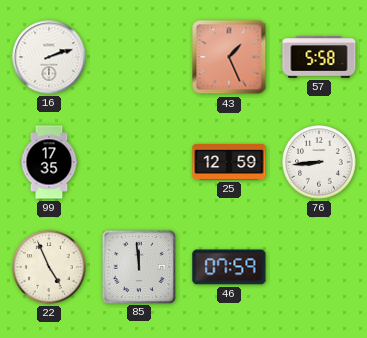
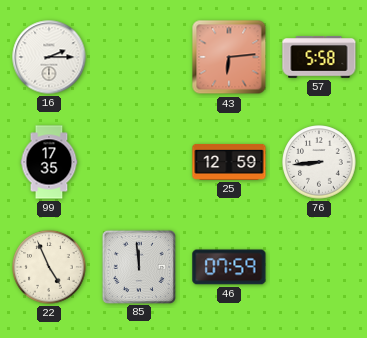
16: 2:12 -> 2:15 (49, 57)
43: 1:26 -> 6:14 (229, 57)
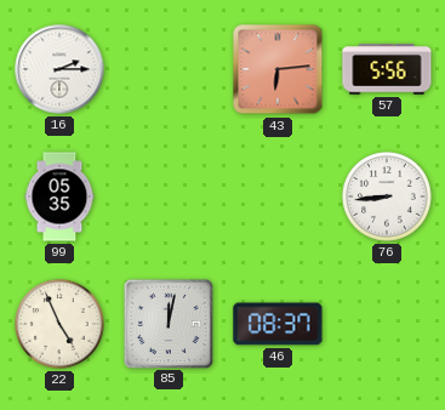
57: 5:58 -> 5:56 (387, 69)
99: 17:35 -> 05:35 (59, 197)
25: 12:59 -> none (229, 162)
85: 11:59 -> 12:02 (167, 323)
46: 07:59 -> 08:37 (278, 324)
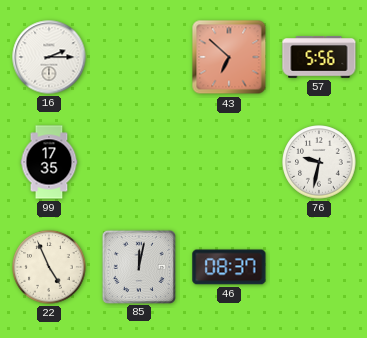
43: 6:14 -> 6:52 (229, 57)
99: 05:35 -> 17:35 (49, 162)
76: 8:44 -> 9:32 (319, 162)
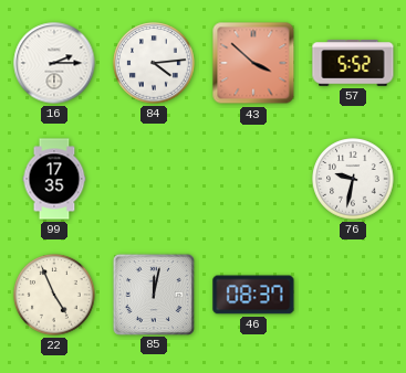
84: none -> 4:14 (154, 63)
43: 6:52 -> 3:52 (253, 63)
57: 5:56 -> 5:52 (353, 63)
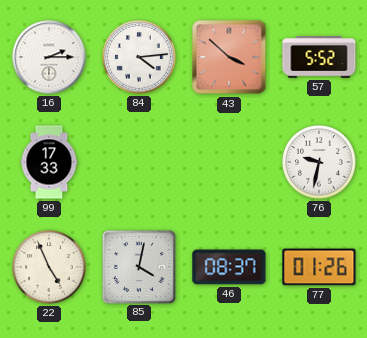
99: 17:35 -> 17:33 (49, 162)
85: 12:02 -> 4:02 (138, 266)
77: none -> 01:26 (319, 267)
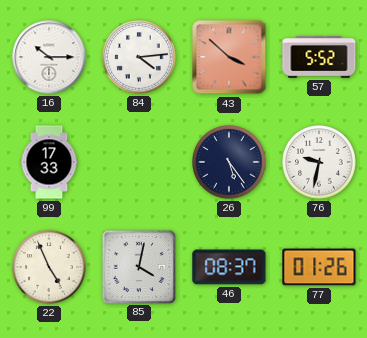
16: 2:15 -> 10:15 (49, 57)
26: none -> 5:24 (229, 162)
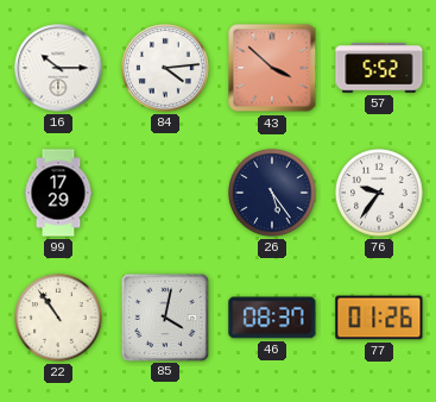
99: 17:33 -> 17:29 (58, 193)
76: 9:32 -> 9:36 (379, 193)
22: 4:56 -> 10:54 (58, 318)
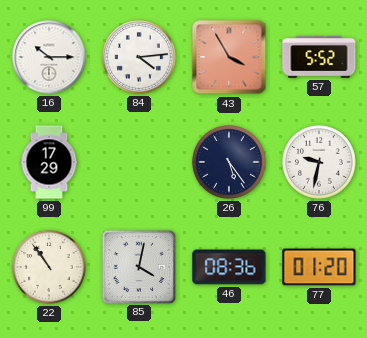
43: 3:52 -> 3:55 (229, 57)
76: 9:36 -> 9:32 (319, 162)
46: 08:37 -> 08:36 (229, 267)
77: 01:26 -> 01:20 (319, 267)
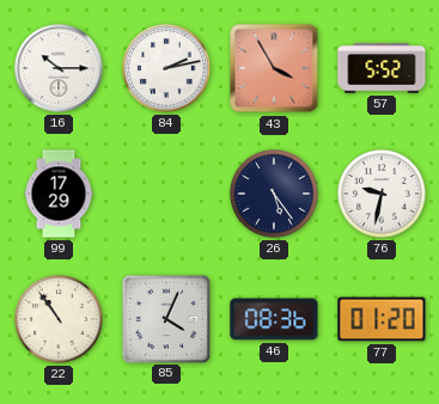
84: 4:14 -> 2:13 (166, 68)
85: 4:02 -> 4:04 (165, 318)
